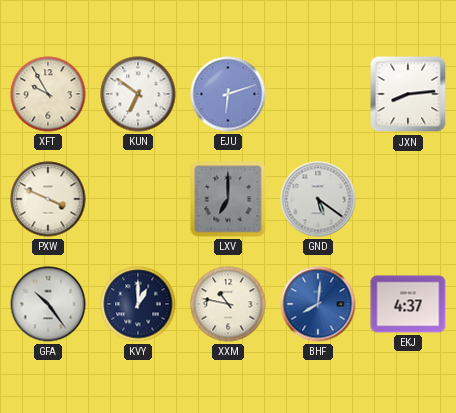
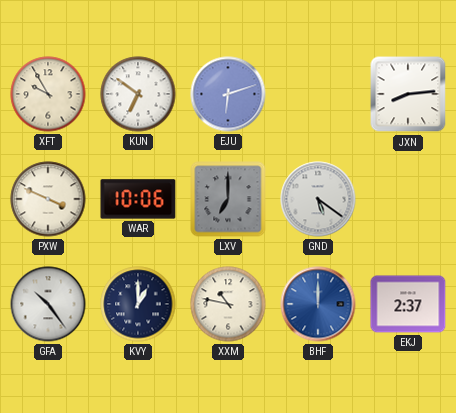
WAR: none -> 10:06 (138, 199)
BHF: 8:01 -> 12:00 (318, 304)
EKJ: 4:37 -> 2:37 (408, 304)
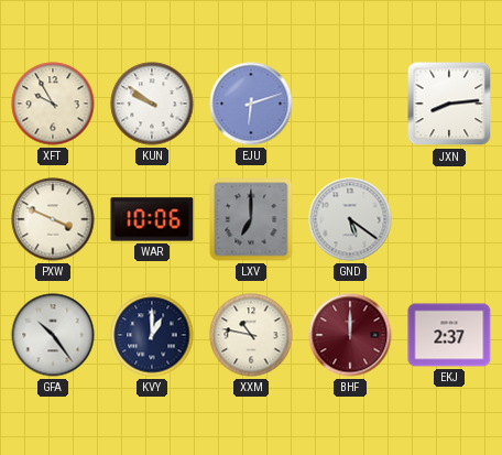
KUN: 6:51 -> 9:51 (152, 104)
BHF dial: blue -> burgundy (350, 335)
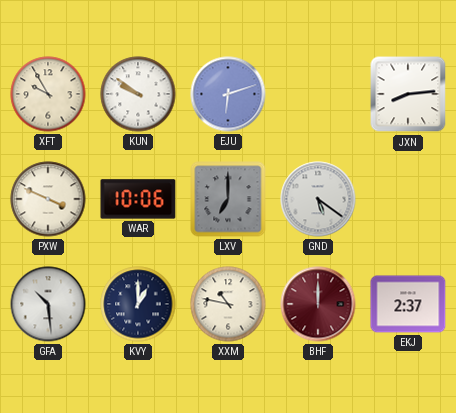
GFA: 10:24 -> 10:29 (48, 304)
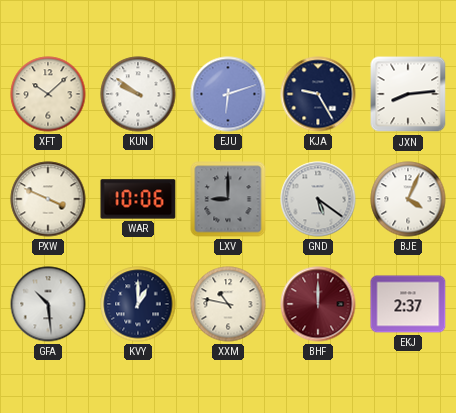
XFT: 9:55 -> 10:08 (48, 94)
KJA: none -> 9:25 (318, 94)
LXV: 7:00 -> 9:00 (228, 199)
BJE: none -> 4:04 (408, 199)
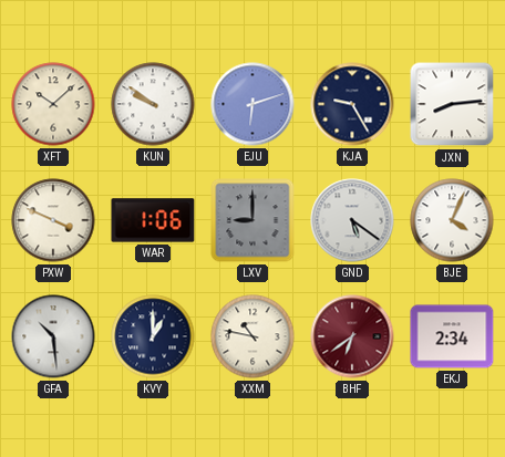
WAR: 10:06 -> 1:06 (153, 220)
BHF: 12:00 -> 6:39 (352, 336)
EKJ: 2:37 -> 2:34 (452, 336)
